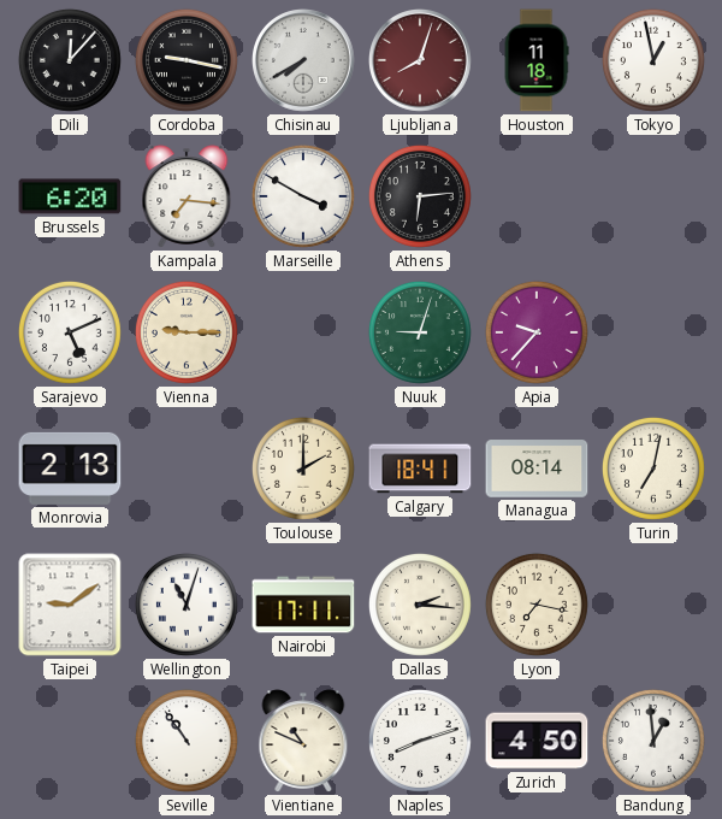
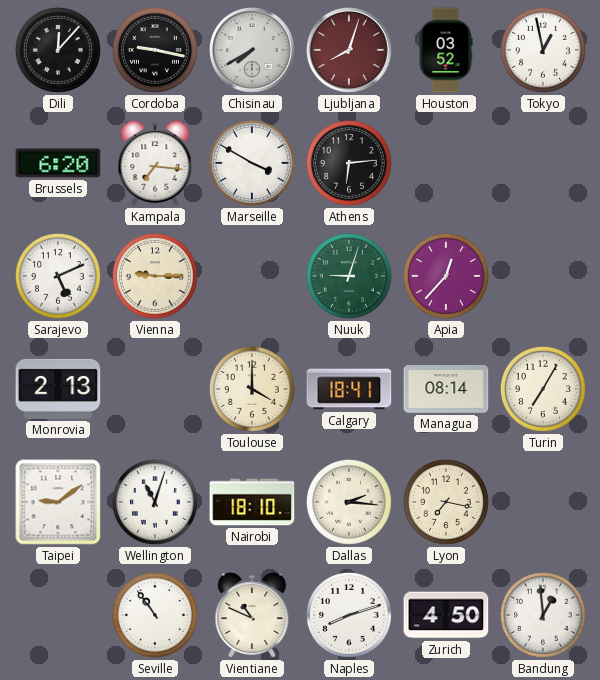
Houston: 11:18 -> 03:52 (446, 50)
Apia: 9:37 -> 12:37 (446, 276)
Toulouse: 2:00 -> 4:00 (252, 389)
Turin: 7:02 -> 7:05 (543, 389)
Nairobi: 17:11 -> 18:10 (252, 502)
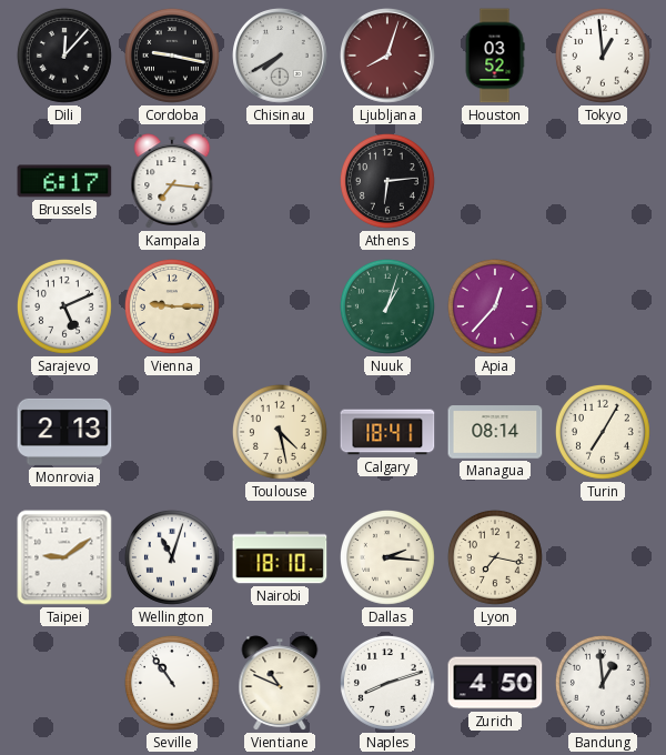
Tokyo: 12:58 -> 12:59 (603, 56)
Brussels: 6:20 -> 6:17 (64, 181)
Marseille: 3:50 -> none (252, 163)
Nuuk: 9:03 -> 1:03 (387, 306)
Toulouse: 4:00 -> 4:28 (280, 432)
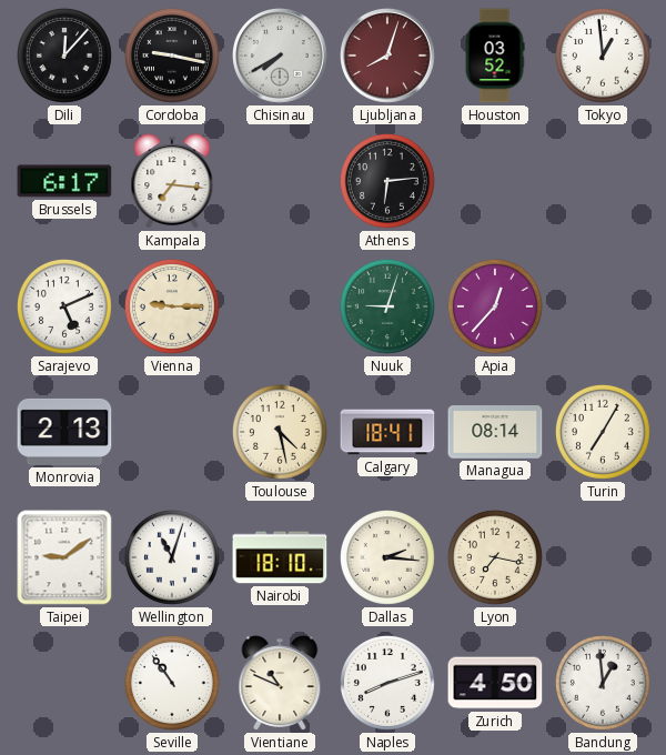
Nuuk: 1:03 -> 9:03 (387, 306)
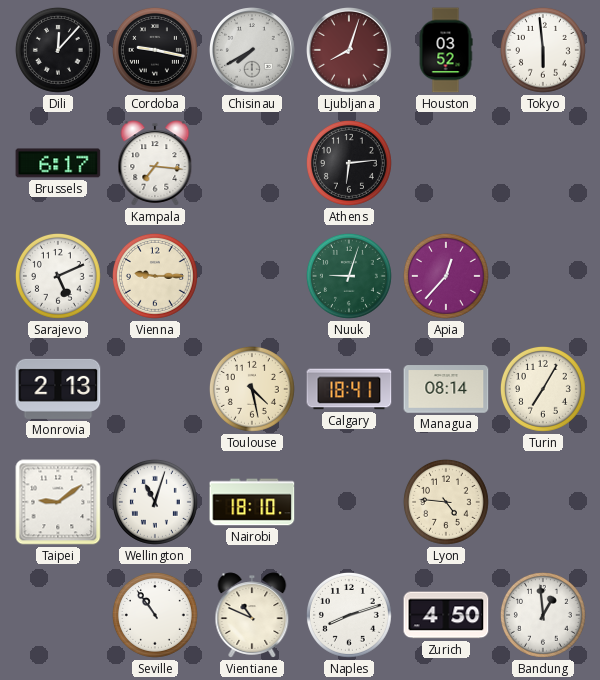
Tokyo: 12:59 -> 5:59 (543, 50)
Dallas: 2:16 -> none (387, 557)
Lyon: 7:17 -> 4:46 (446, 502)
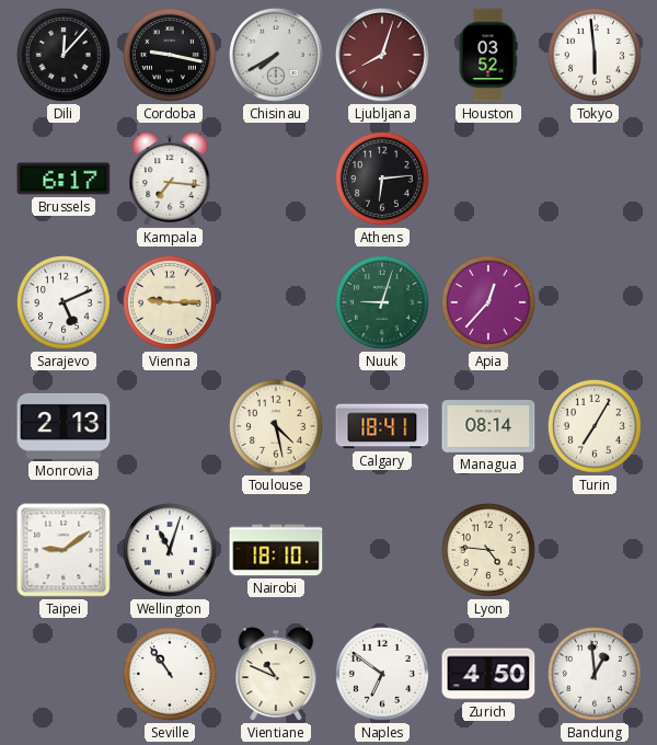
Naples: 8:12 -> 6:51 (382, 674)
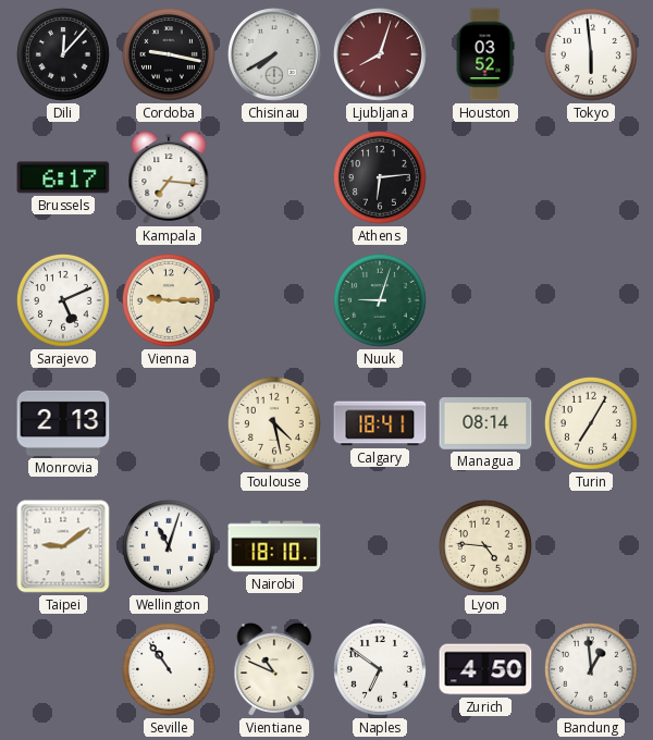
Apia: 12:37 -> none (488, 302)
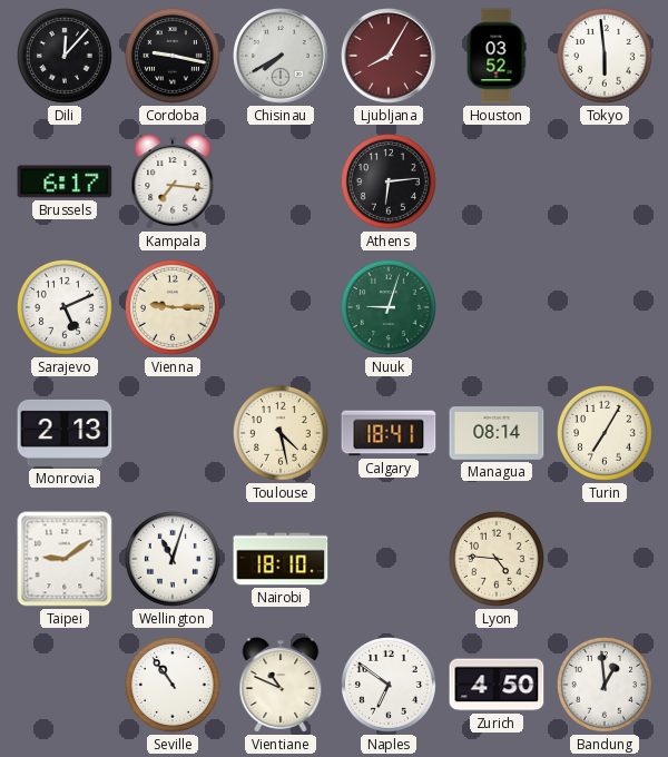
Ljubljana: 8:03 -> 8:05 (390, 57)
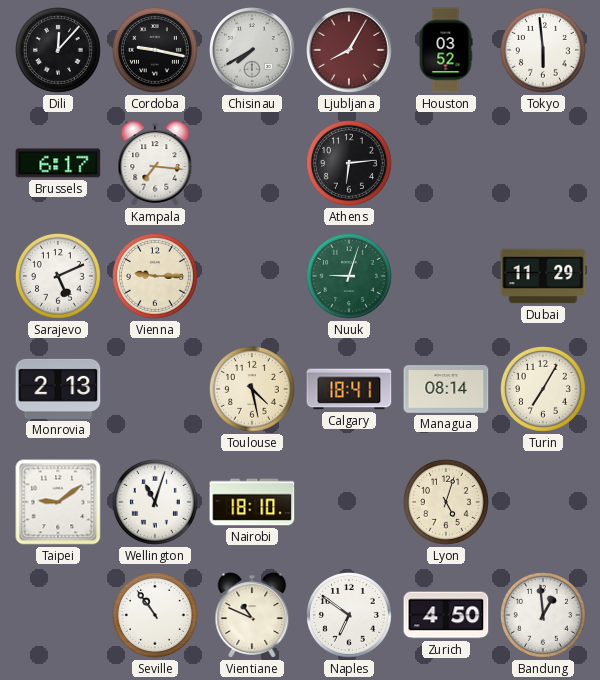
Dubai: none -> 11:29 (543, 276)
Lyon: 4:46 -> 5:03 (446, 502)
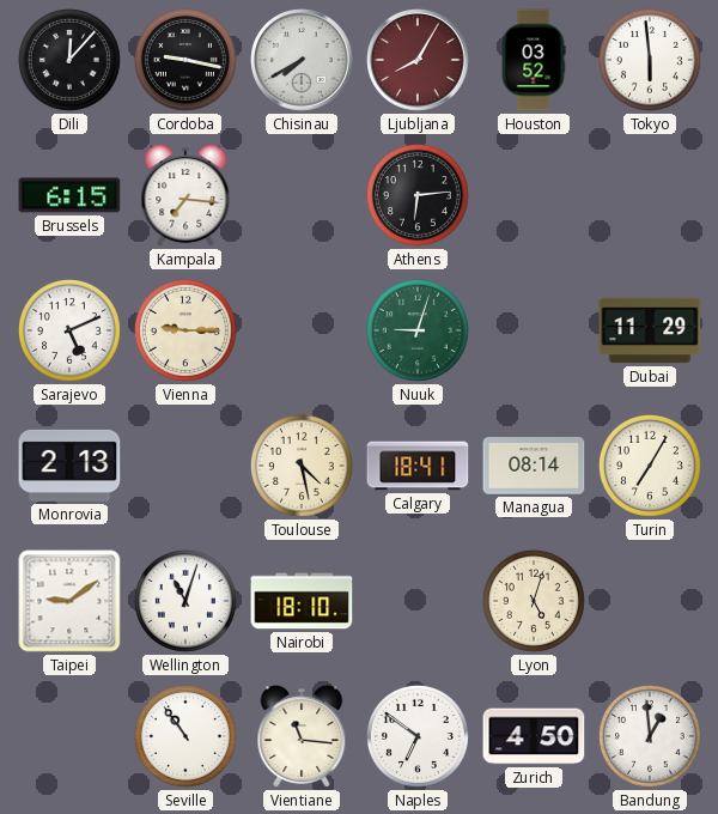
Brussels: 6:17 -> 6:15 (69, 195)
Vientiane: 10:49 -> 11:16 (302, 736)
